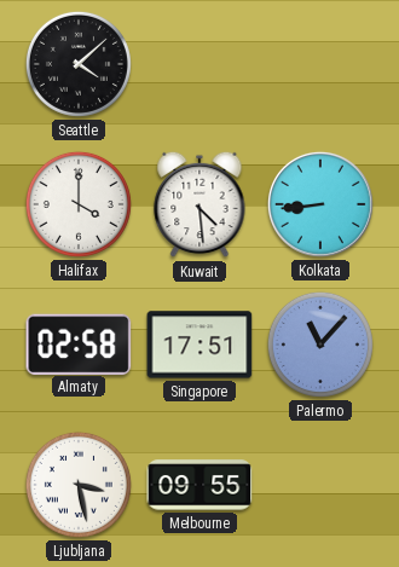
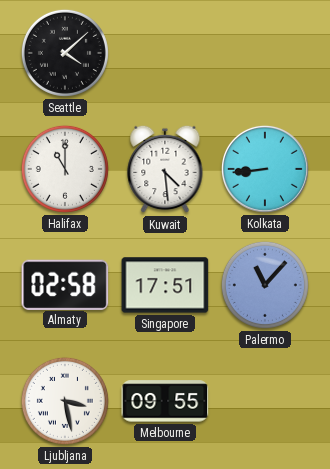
Halifax: 4:00 -> 11:00 (65, 169)
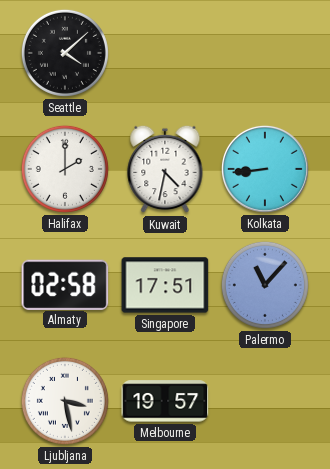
Halifax: 11:00 -> 2:00 (65, 169)
Kuwait: 4:29 -> 4:32 (165, 169)
Melbourne: 09:55 -> 19:57 (165, 401)
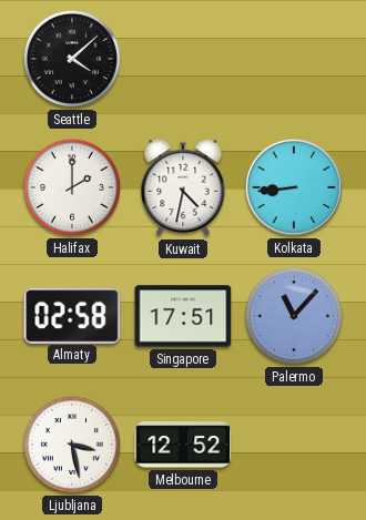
Melbourne: 19:57 -> 12:52 (183, 445)
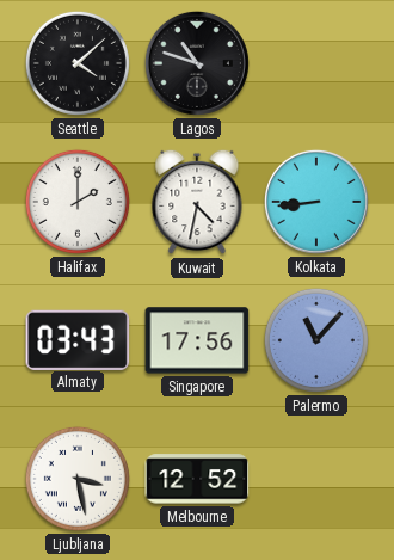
Lagos: none -> 10:48 (197, 63)
Almaty: 02:58 -> 03:43 (78, 339)
Singapore: 17:51 -> 17:56 (197, 340)
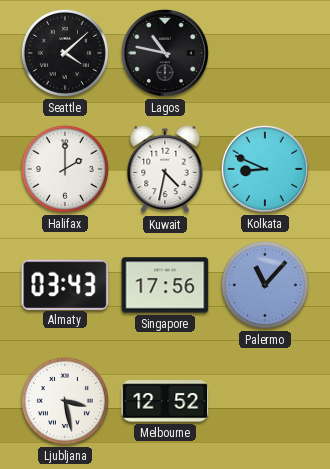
Lagos: 10:48 -> 10:47 (165, 53)
Kolkata: 8:44 -> 8:49 (265, 169)
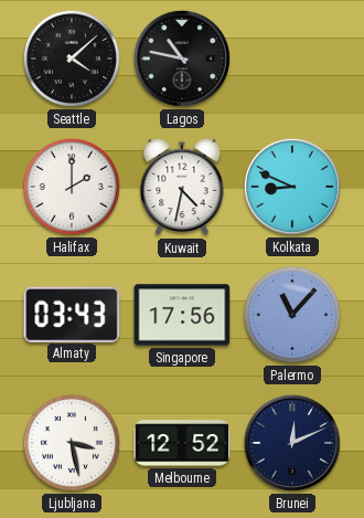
Brunei: none -> 12:11 (292, 443)
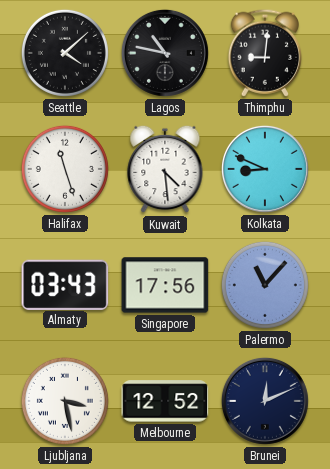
Thimphu: none -> 9:01 (264, 53)
Halifax: 2:00 -> 11:27 (65, 169)
Kuwait: 4:32 -> 4:29 (165, 169)
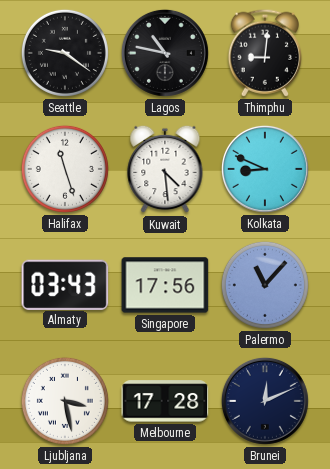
Seattle: 4:08 -> 9:21 (65, 53)
Melbourne: 12:52 -> 17:28 (165, 401)
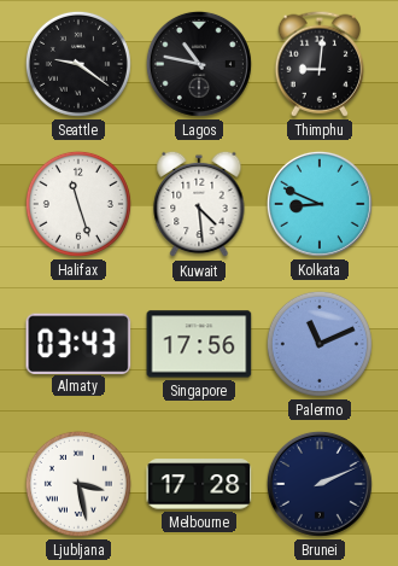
Palermo: 11:07 -> 11:11 (320, 344)
Brunei: 12:11 -> 2:11 (320, 484)
